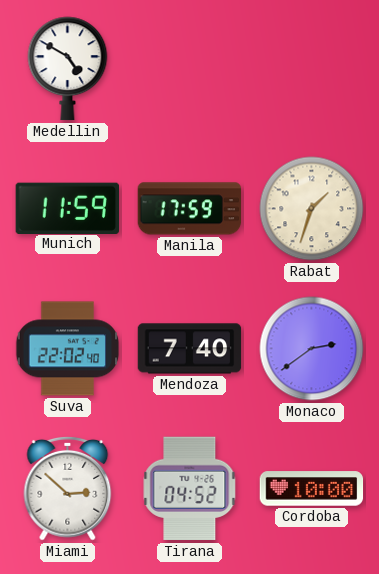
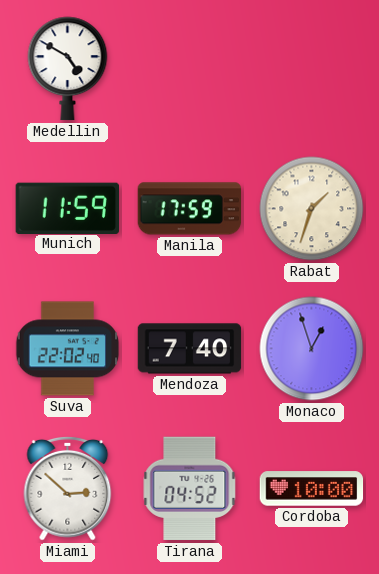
Monaco: 2:39 -> 12:57 (312, 349)
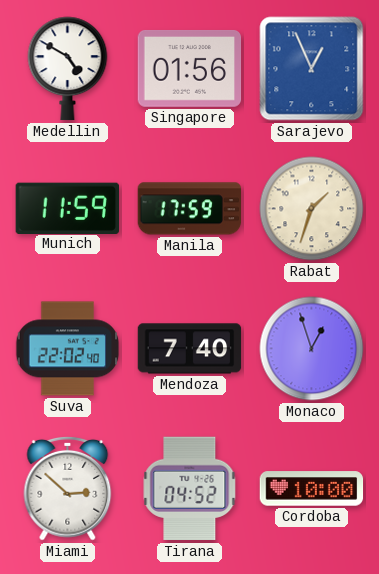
Singapore: none -> 01:56 (190, 68)
Sarajevo: none -> 12:56 (312, 69)
